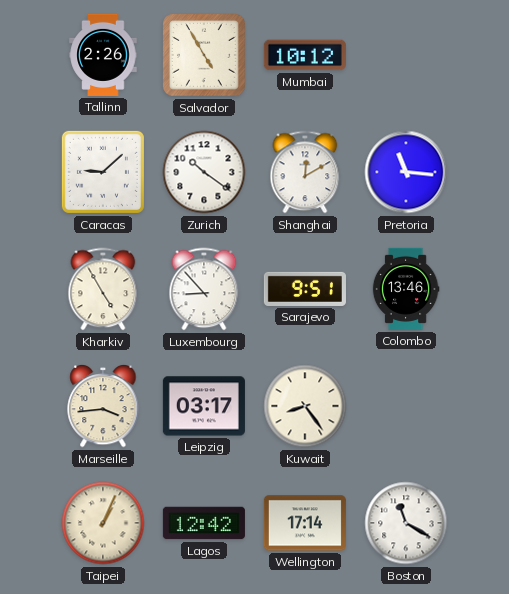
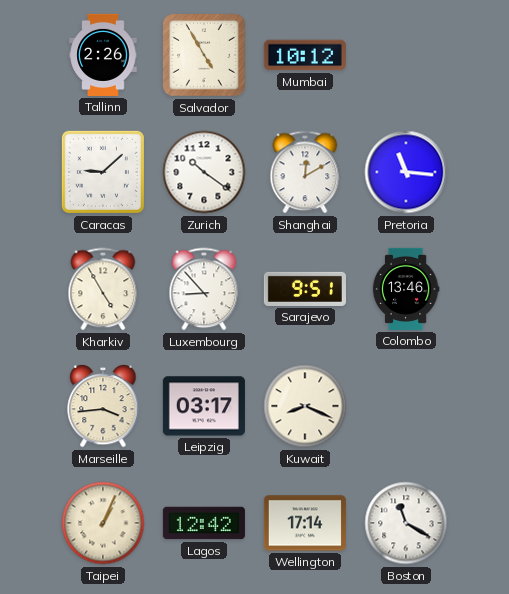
Kuwait: 8:24 -> 8:19 (305, 406)
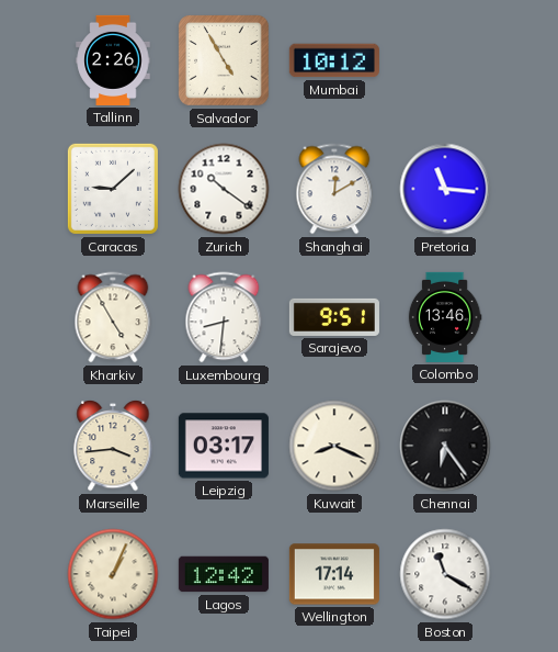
Luxembourg: 8:53 -> 8:31 (224, 317)
Chennai: none -> 6:24 (445, 446)
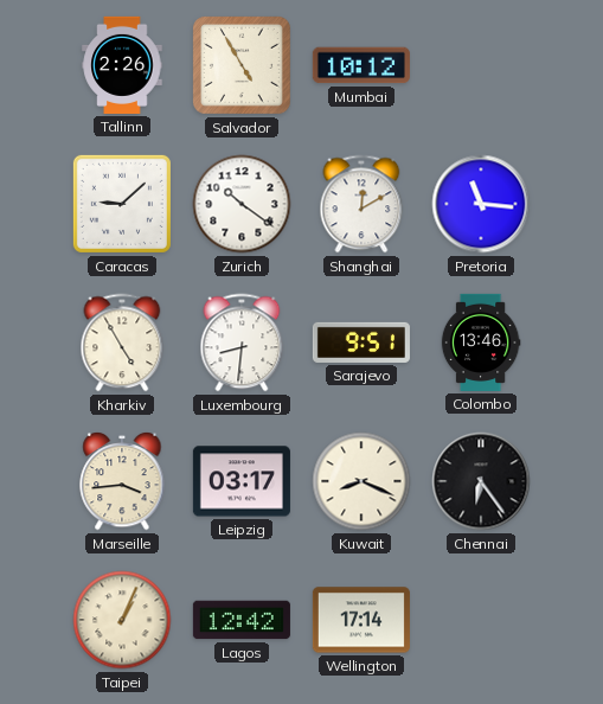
Boston: 11:20 -> none (445, 574)
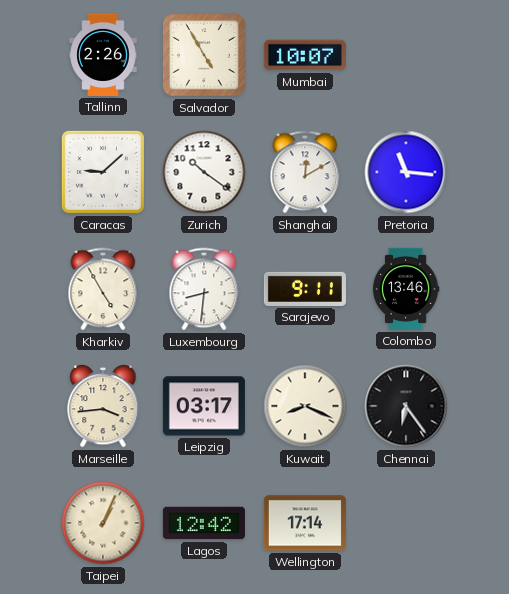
Mumbai: 10:12 -> 10:07 (305, 55)
Sarajevo: 9:51 -> 9:11 (305, 289)
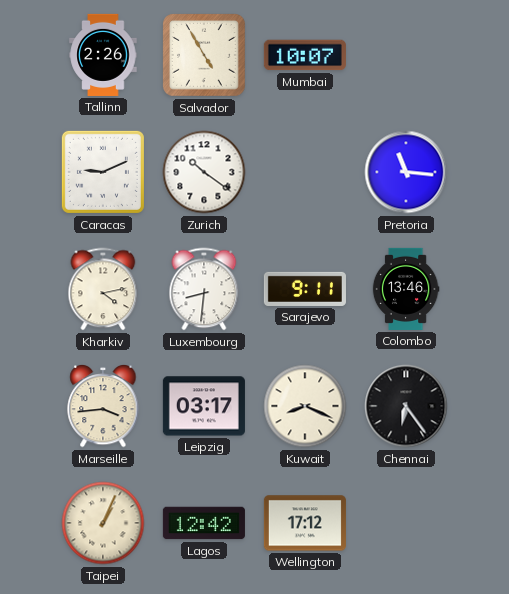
Caracas: 9:08 -> 9:11 (103, 172)
Shanghai: 12:10 -> none (305, 172)
Kharkiv: 4:55 -> 4:13 (103, 289)
Wellington: 17:14 -> 17:12 (305, 523)
